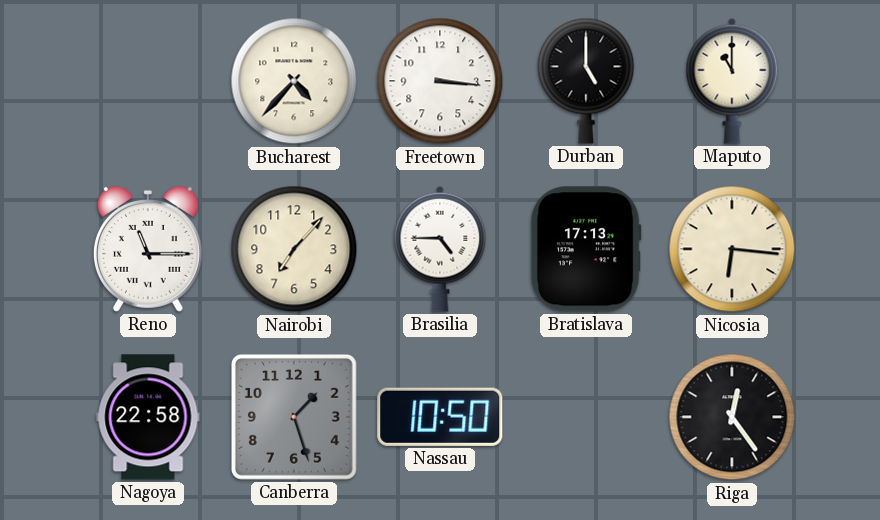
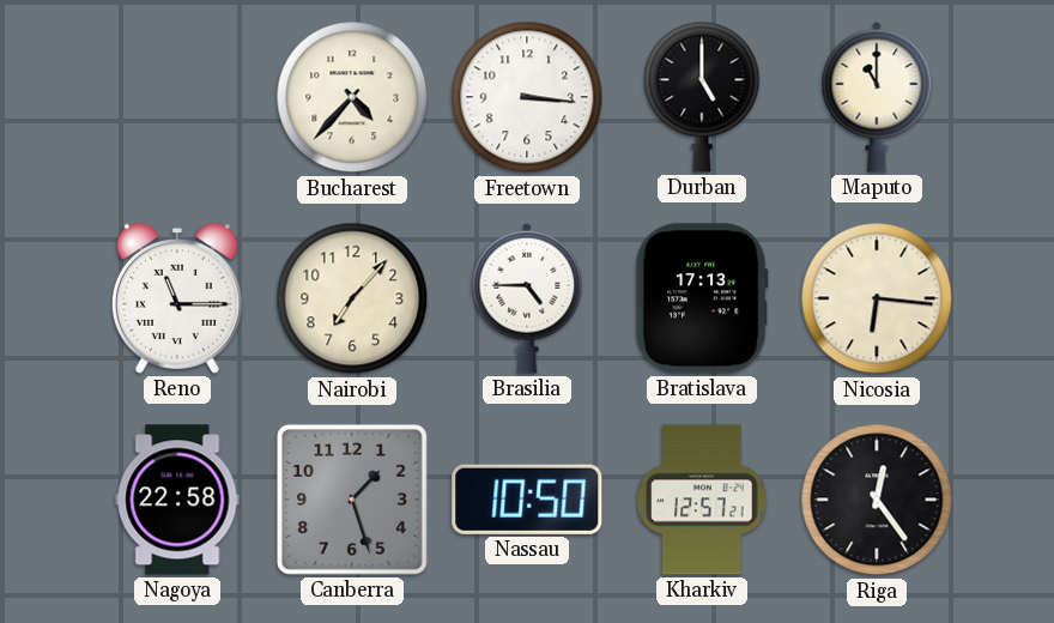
Kharkiv: none -> 12:57 (702, 500)
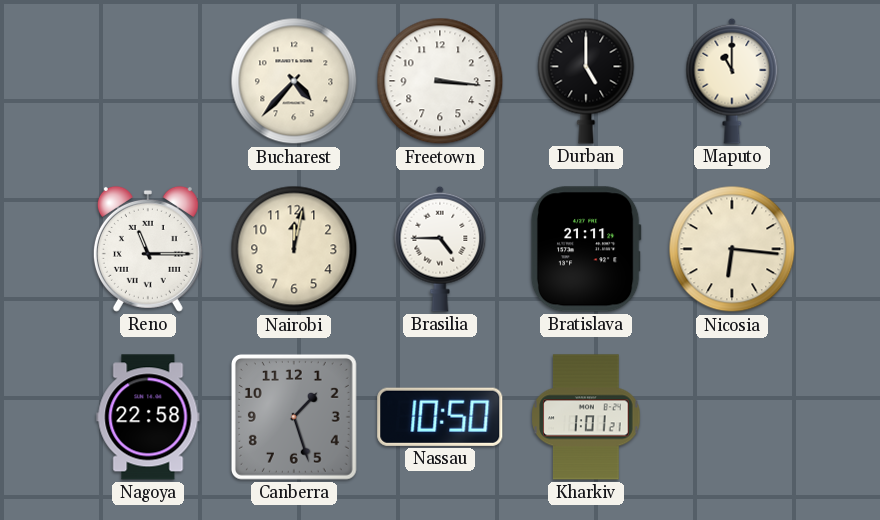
Nairobi: 7:07 -> 12:02 (294, 249)
Bratislava: 17:13 -> 21:11 (586, 249)
Kharkiv: 12:57 -> 1:01 (586, 417)
Riga: 12:24 -> none (877, 500)
